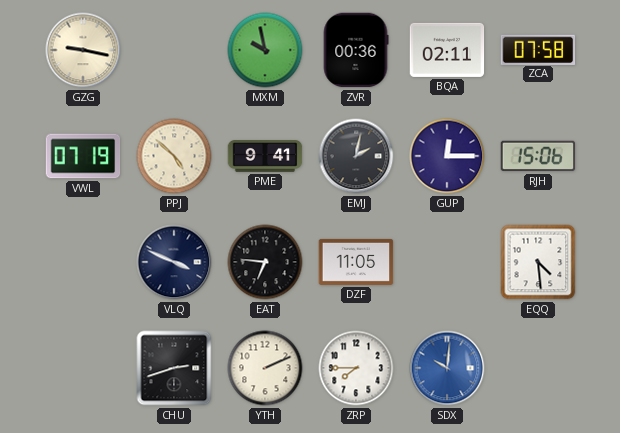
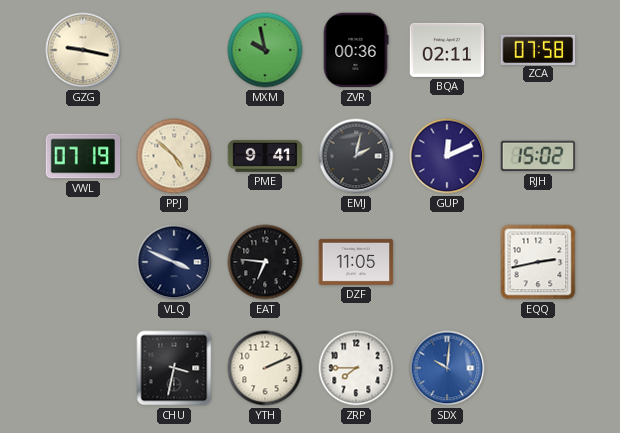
GUP: 12:15 -> 12:11 (447, 156)
RJH: 15:06 -> 15:02 (538, 156)
EQQ: 4:29 -> 2:43 (538, 262)
CHU: 2:42 -> 3:32 (174, 368)
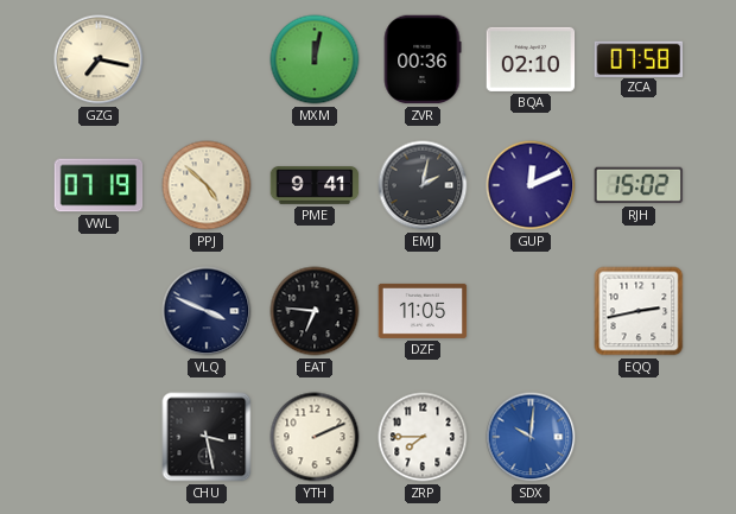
GZG: 9:17 -> 7:17 (99, 59)
MXM: 9:58 -> 12:02 (315, 59)
BQA: 02:11 -> 02:10 (531, 59)
CHU: 3:32 -> 3:28 (207, 437)
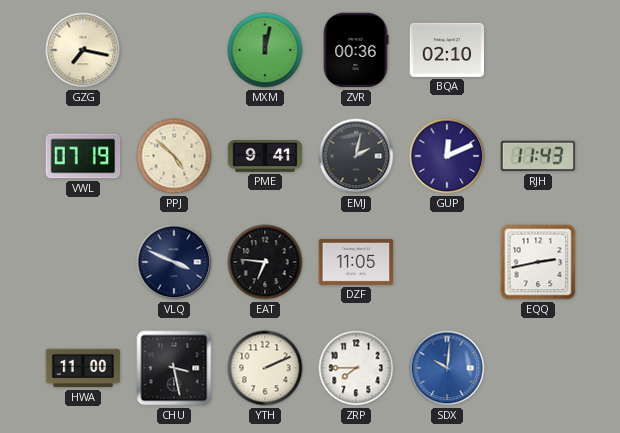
ZCA: 07:58 -> none (639, 58)
RJH: 15:02 -> 11:43 (538, 156)
HWA: none -> 11:00 (83, 368)
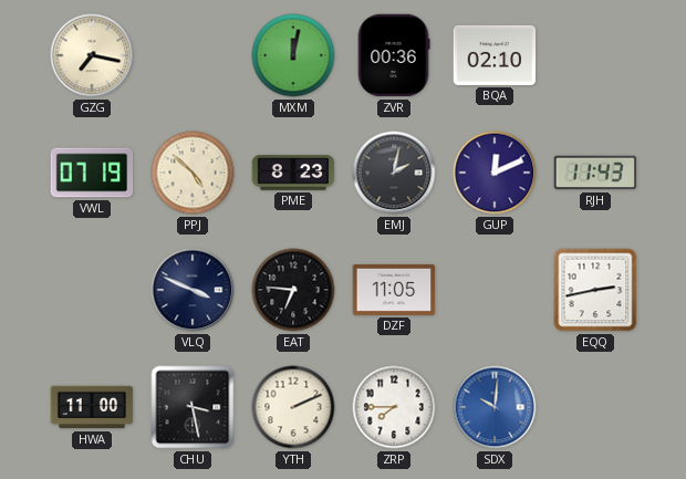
PME: 9:41 -> 8:23 (293, 173)
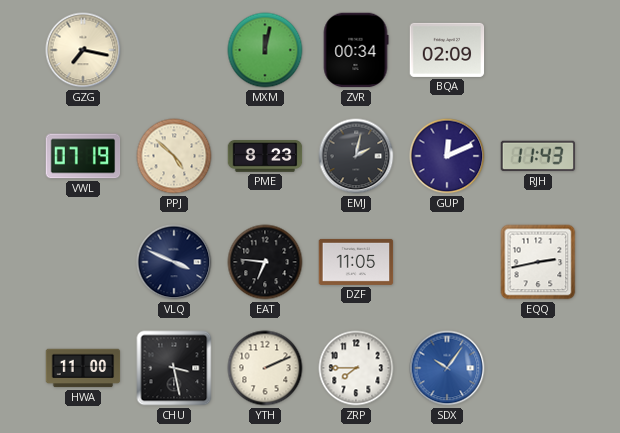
ZVR: 00:36 -> 00:34 (356, 50)
BQA: 02:10 -> 02:09 (447, 50)
SDX: 10:01 -> 10:06 (447, 368)
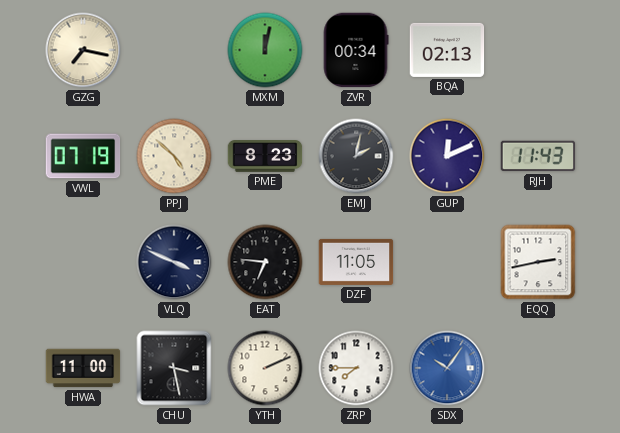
BQA: 02:09 -> 02:13 (447, 50)
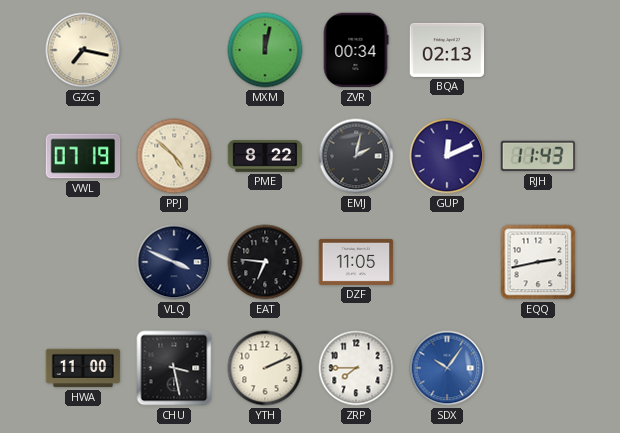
PME: 8:23 -> 8:22 (265, 156)
